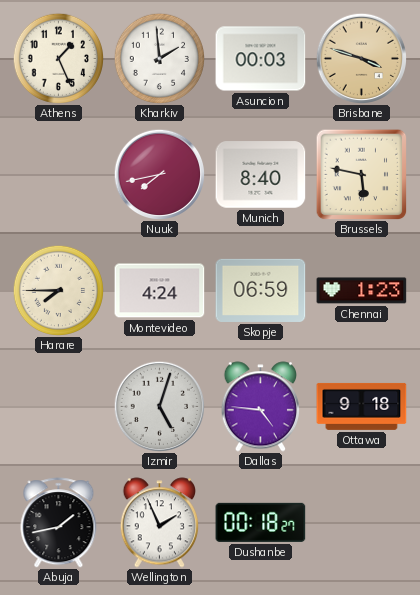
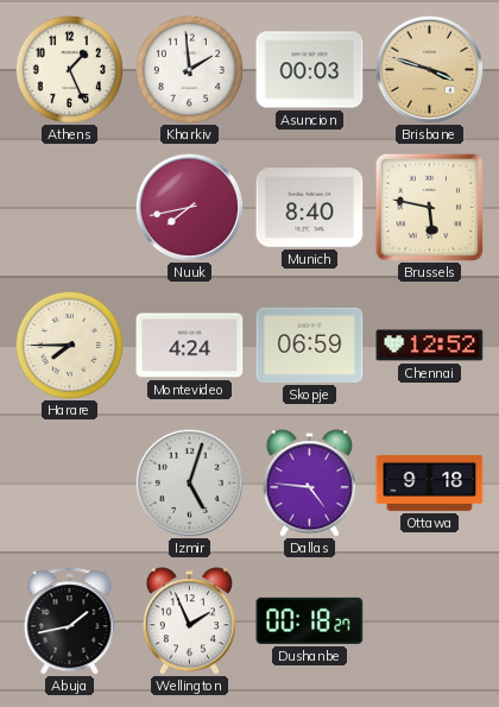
Chennai: 1:23 -> 12:52 (430, 346)
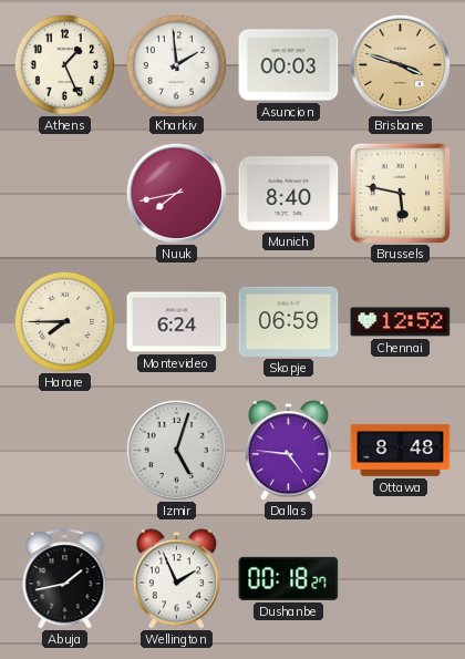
Montevideo: 4:24 -> 6:24 (177, 322)
Ottawa: 9:18 -> 8:48 (401, 450)
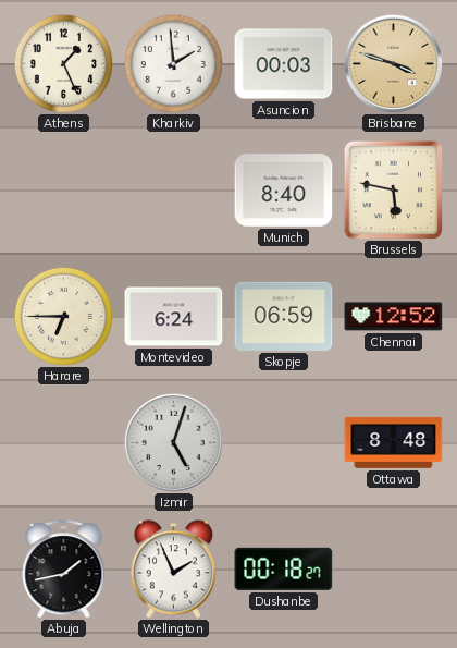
Nuuk: 7:43 -> none (176, 193)
Harare: 7:45 -> 6:45 (63, 316)
Dallas: 4:46 -> none (288, 451)
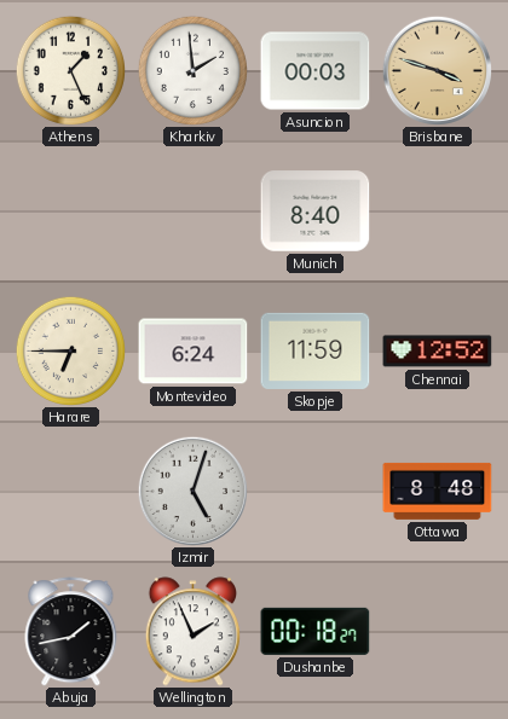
Brussels: 5:47 -> none (393, 189)
Skopje: 06:59 -> 11:59 (316, 350)
